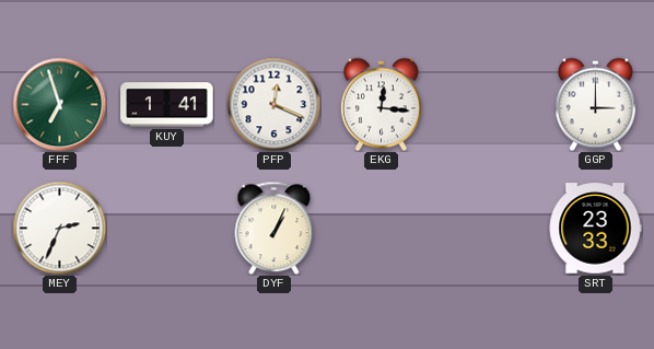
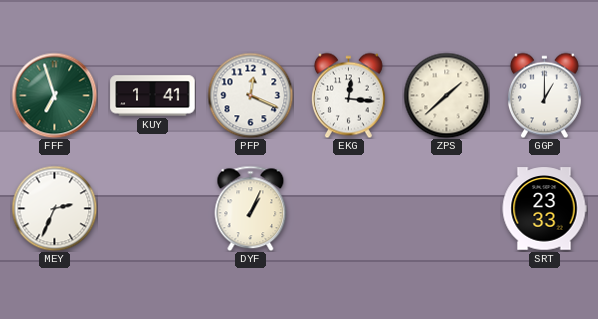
ZPS: none -> 1:38 (446, 95)
GGP: 3:00 -> 1:00 (544, 95)
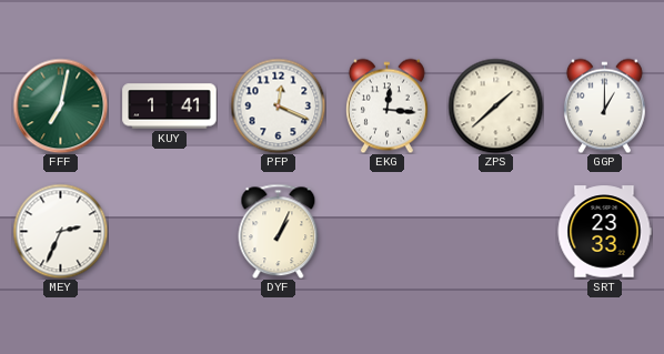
FFF: 6:57 -> 7:02 (60, 105)
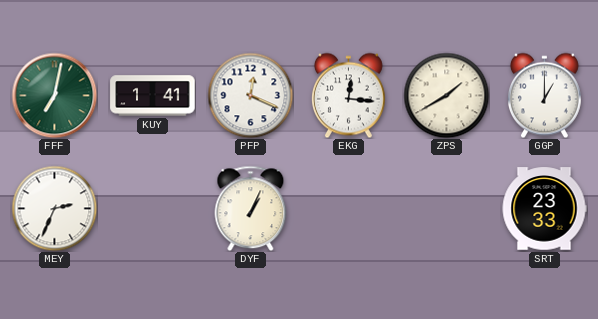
ZPS: 1:38 -> 1:40 (446, 95)
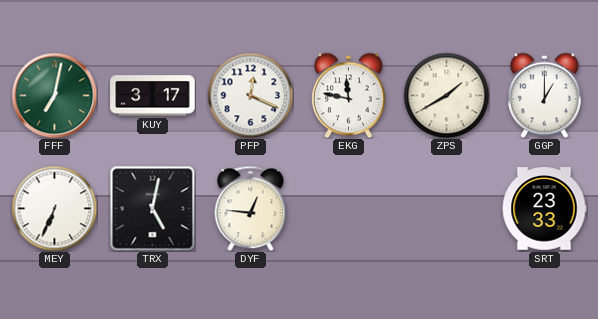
KUY: 1:41 -> 3:17 (153, 96)
EKG: 12:16 -> 11:47 (348, 95)
MEY: 2:34 -> 6:34 (54, 208)
TRX: none -> 5:02 (152, 208)
DYF: 1:04 -> 12:46 (251, 208)
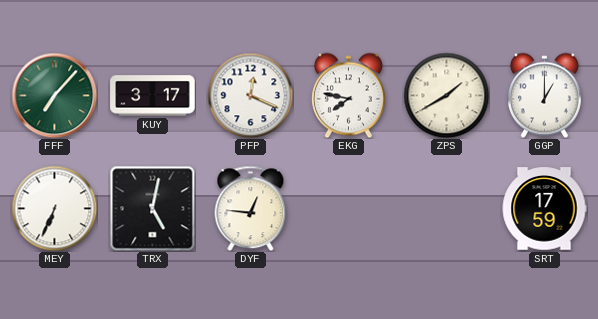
FFF: 7:02 -> 7:07 (54, 95)
EKG: 11:47 -> 7:47 (348, 95)
SRT: 23:33 -> 17:59 (544, 209)
